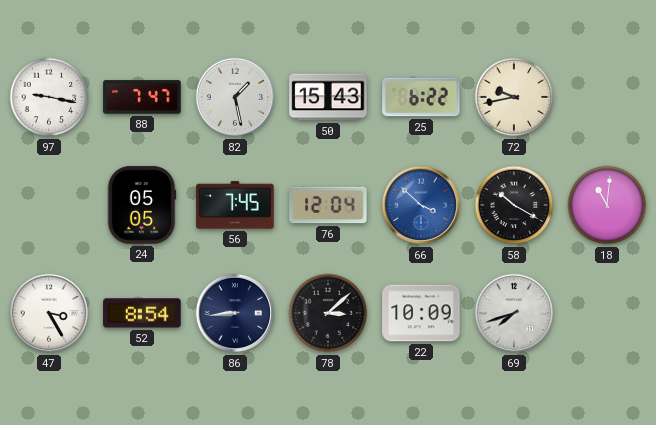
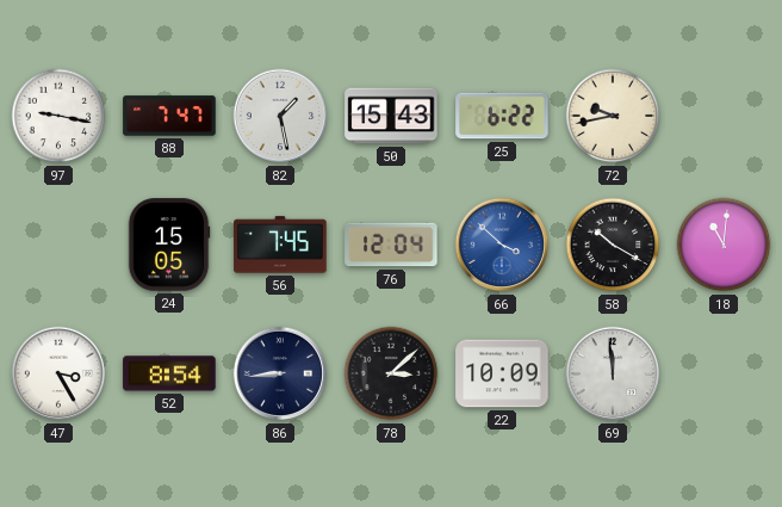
24: 05:05 -> 15:05 (169, 245)
69: 7:42 -> 11:59 (613, 373)
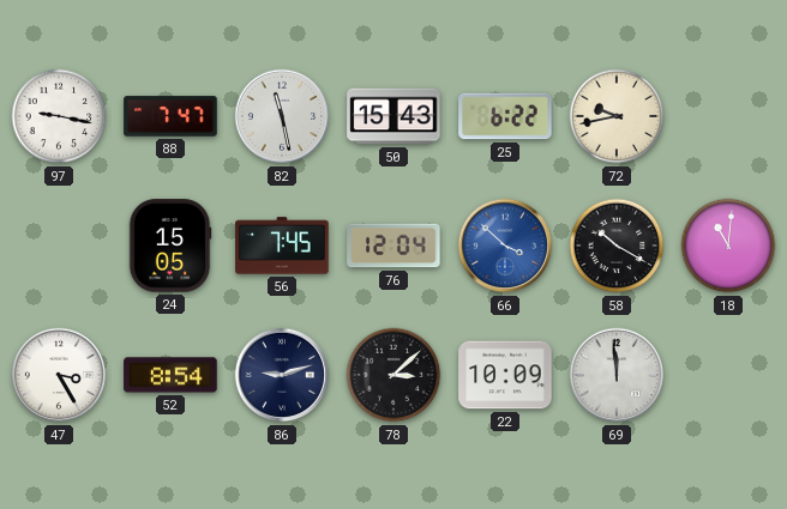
82: 1:28 -> 11:28 (282, 116)
86: 8:44 -> 9:12 (282, 375)
